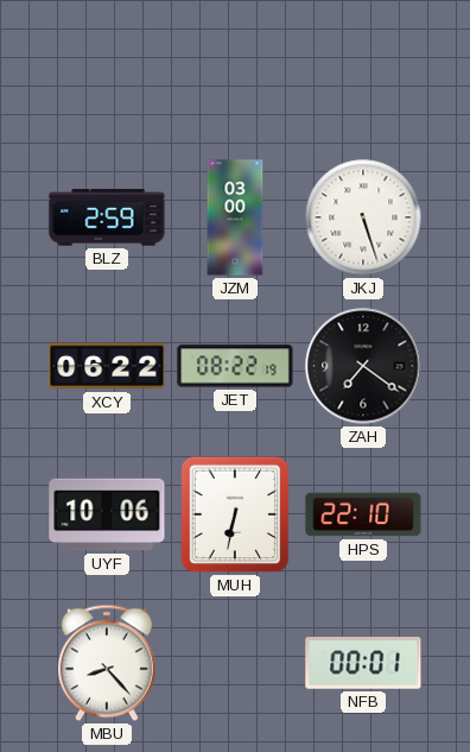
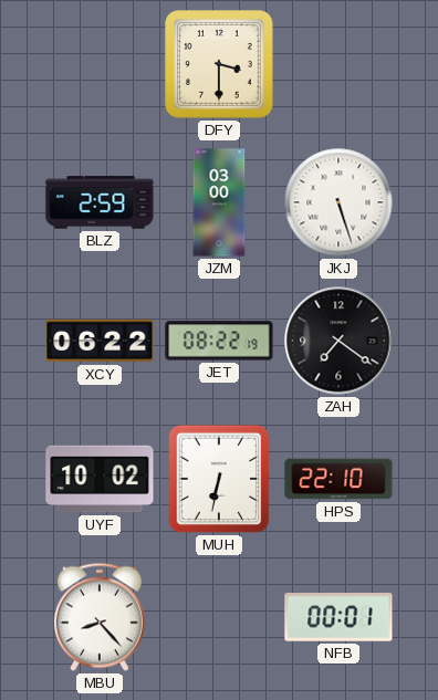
DFY: none -> 3:30 (219, 64)
UYF: 10:06 -> 10:02 (100, 479)
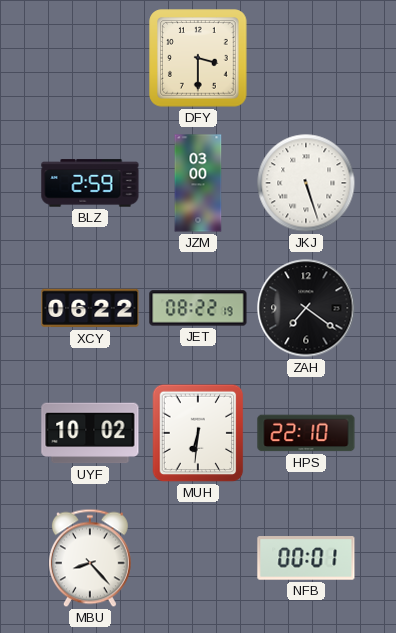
MUH: 6:32 -> 6:31 (198, 433)
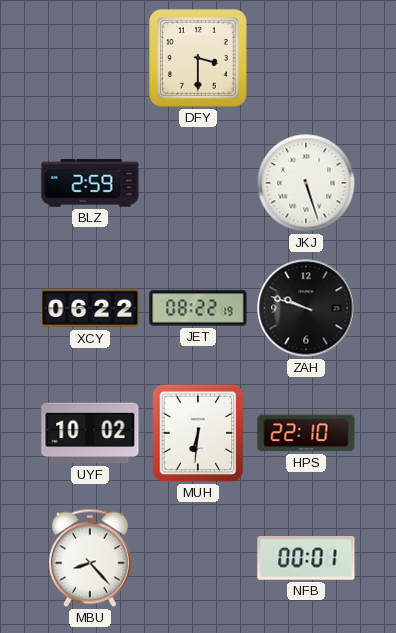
JZM: 03:00 -> none (198, 183)
ZAH: 7:21 -> 9:48 (306, 308)
